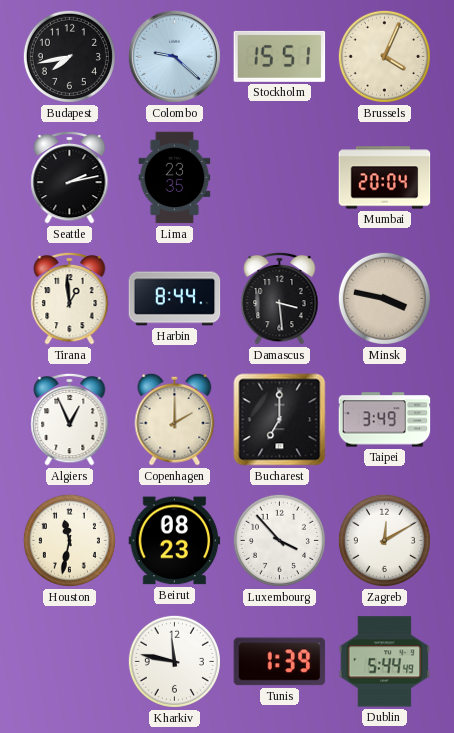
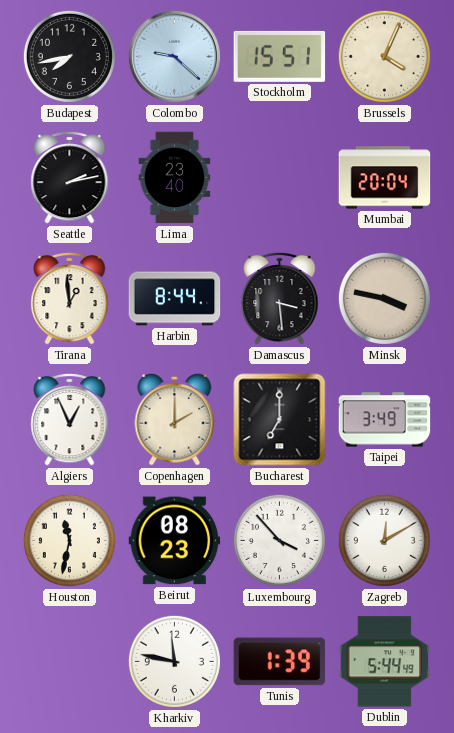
Lima: 23:35 -> 23:40 (175, 178)
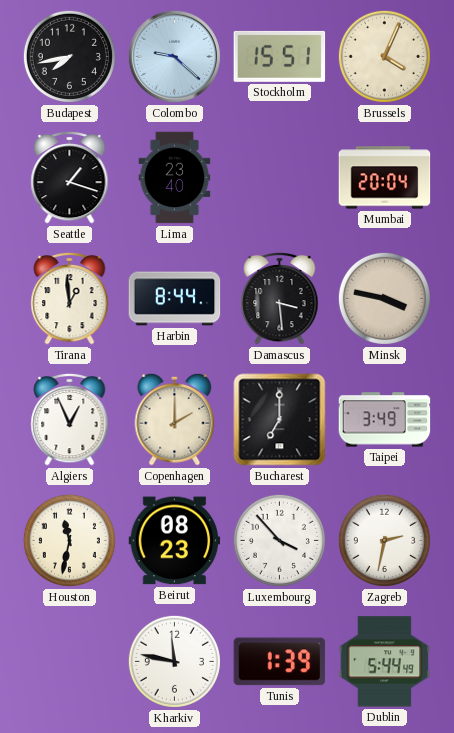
Seattle: 2:13 -> 1:18 (70, 177)
Zagreb: 12:10 -> 2:32 (384, 540)
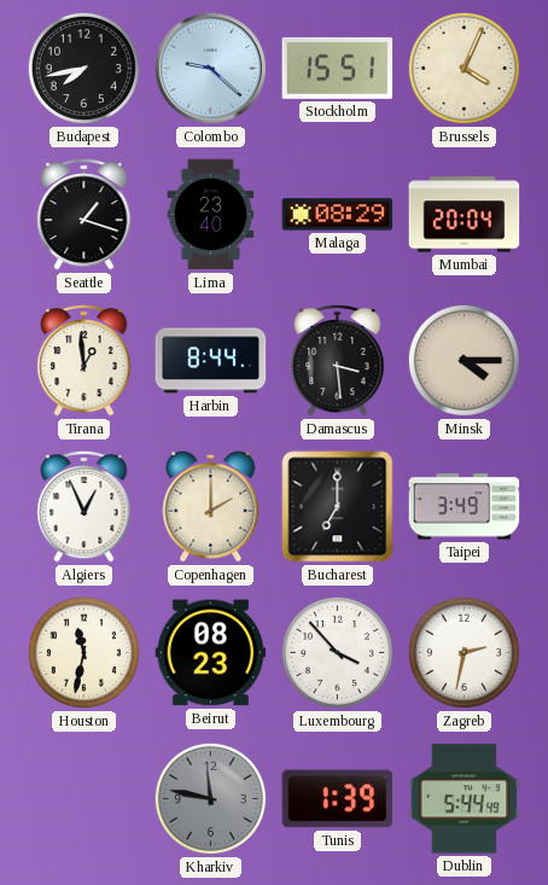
Malaga: none -> 08:29 (338, 215)
Minsk: 3:47 -> 4:15 (464, 360)
Kharkiv dial: white -> grey (210, 798)
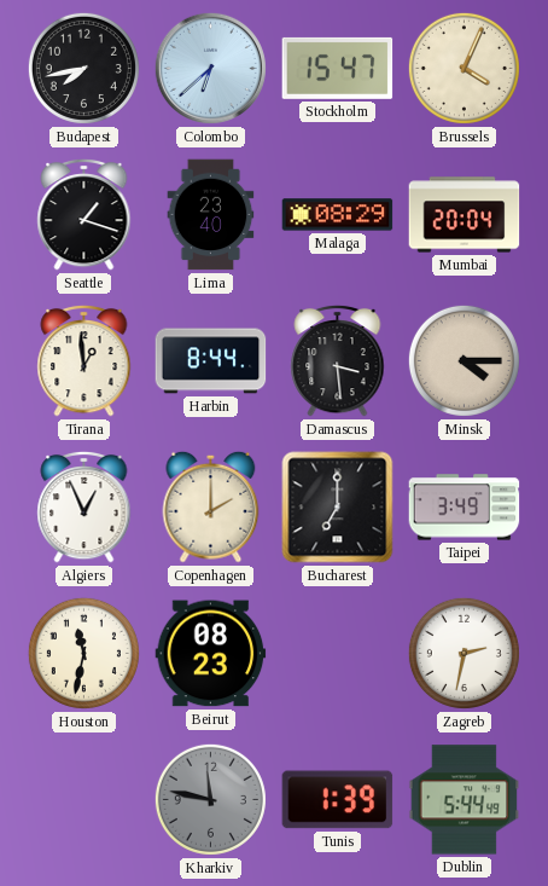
Colombo: 9:22 -> 6:38 (210, 68)
Stockholm: 15:51 -> 15:47 (338, 68)
Luxembourg: 3:53 -> none (337, 652)
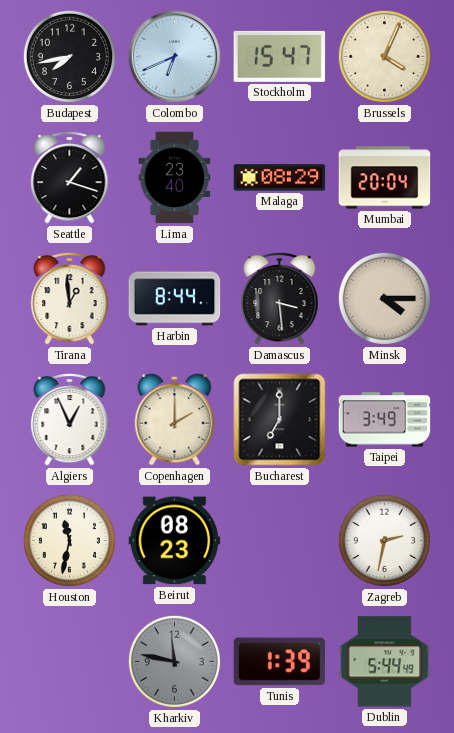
Colombo: 6:38 -> 6:41 (174, 56)
